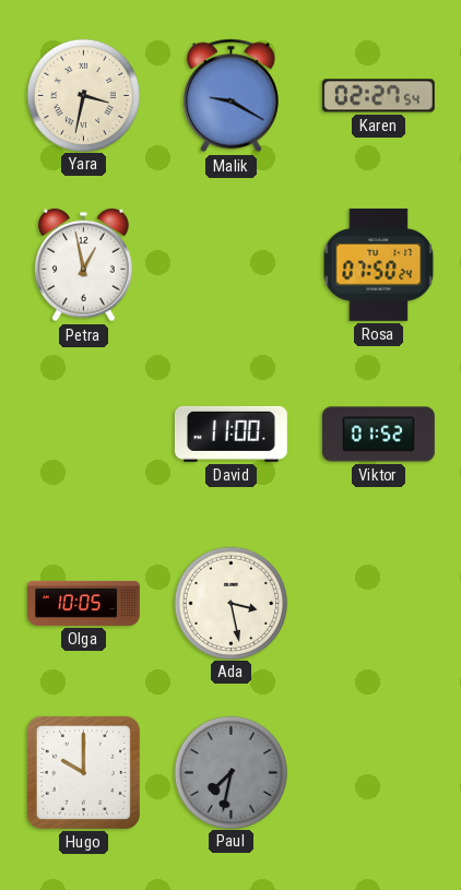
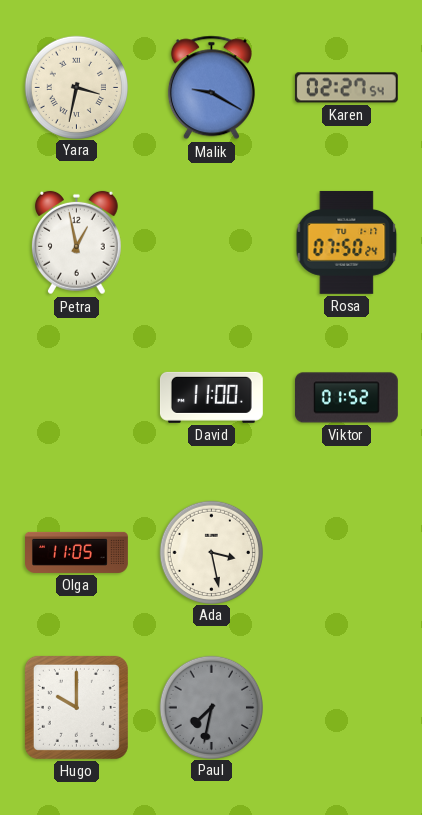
Olga: 10:05 -> 11:05 (77, 552)
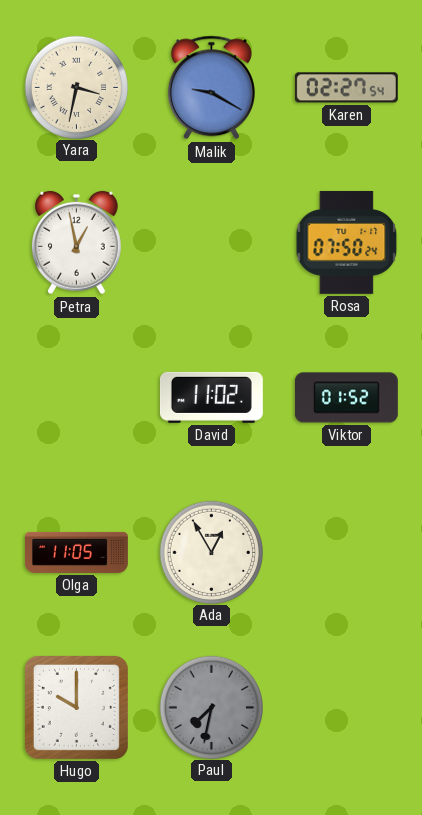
David: 11:00 -> 11:02 (211, 397)
Ada: 3:28 -> 12:55 (211, 552)
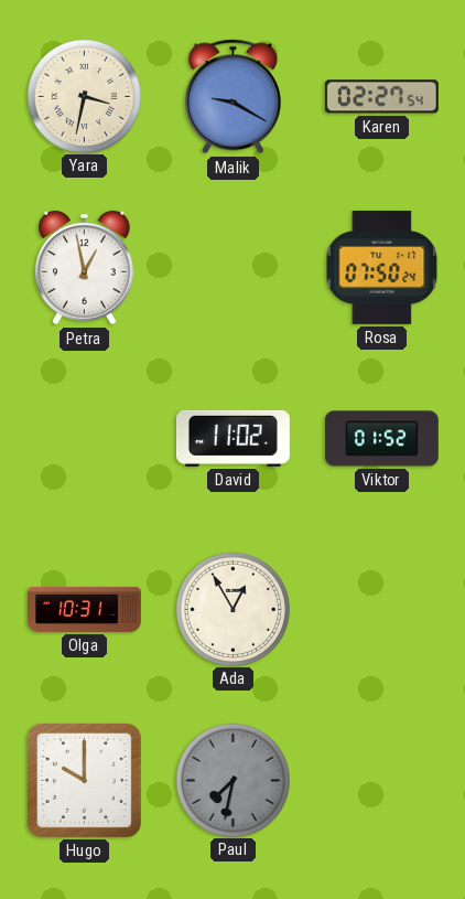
Olga: 11:05 -> 10:31 (85, 609)
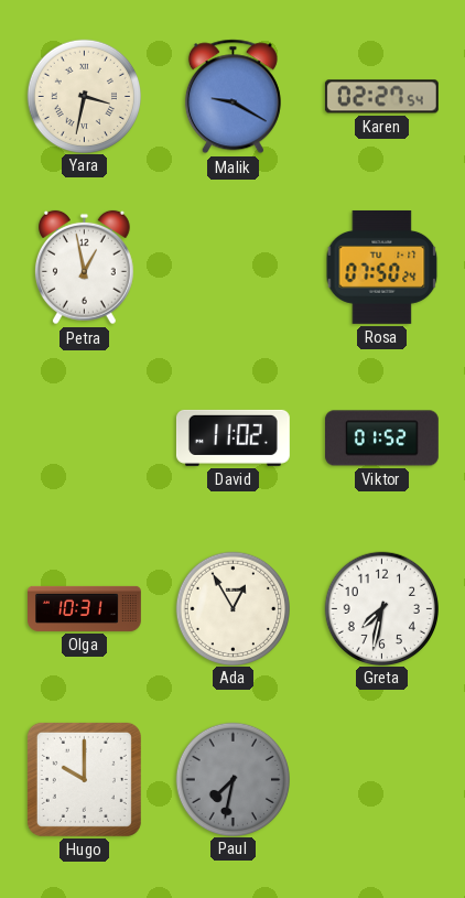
Greta: none -> 7:32 (381, 608)
